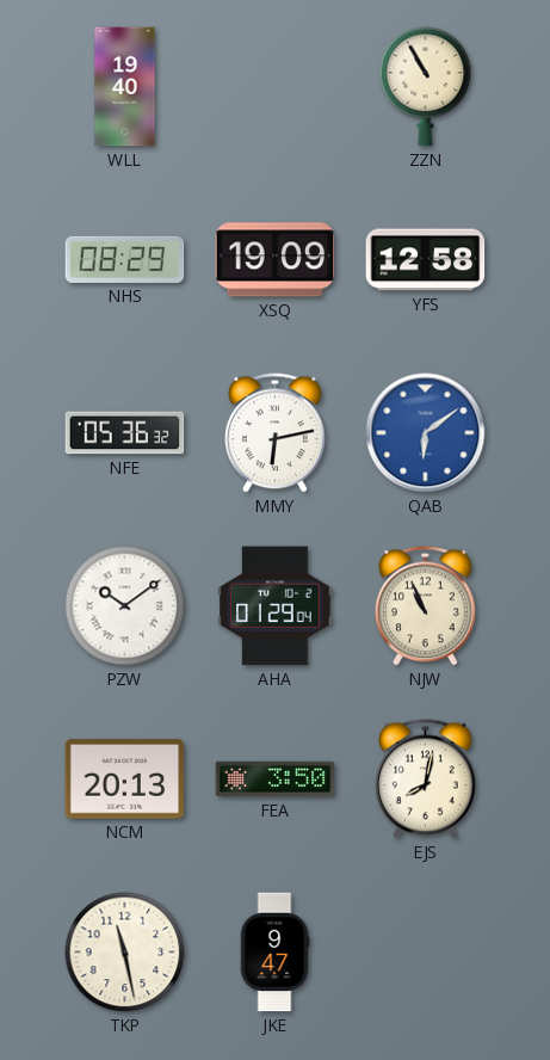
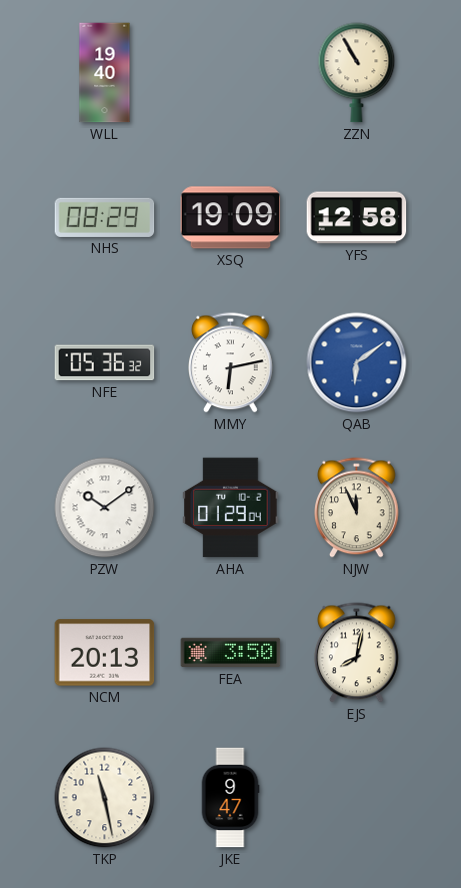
NJW: 10:56 -> 11:56 (357, 508)
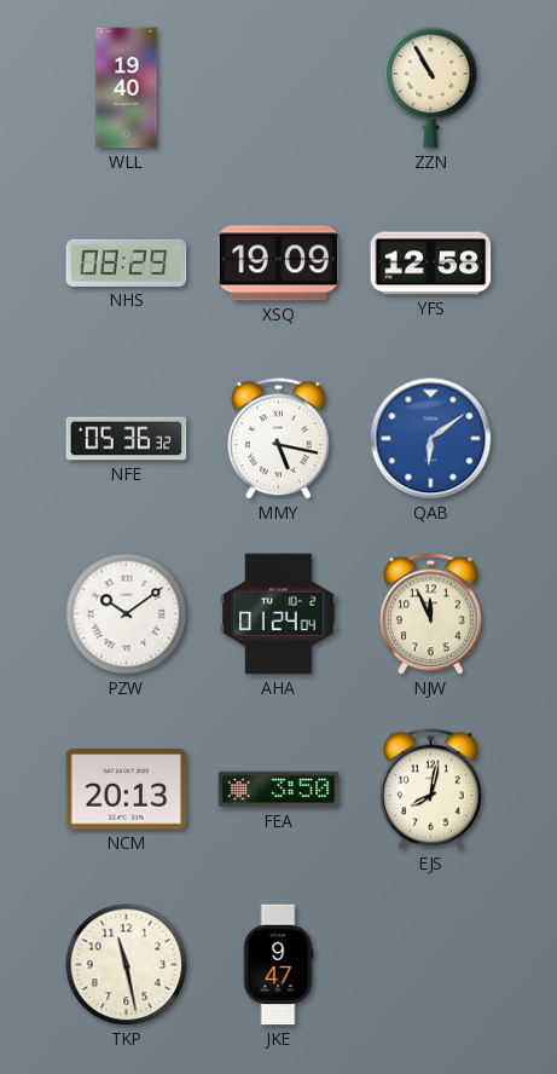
MMY: 6:13 -> 5:17 (279, 439)
AHA: 01:29 -> 01:24 (279, 614)
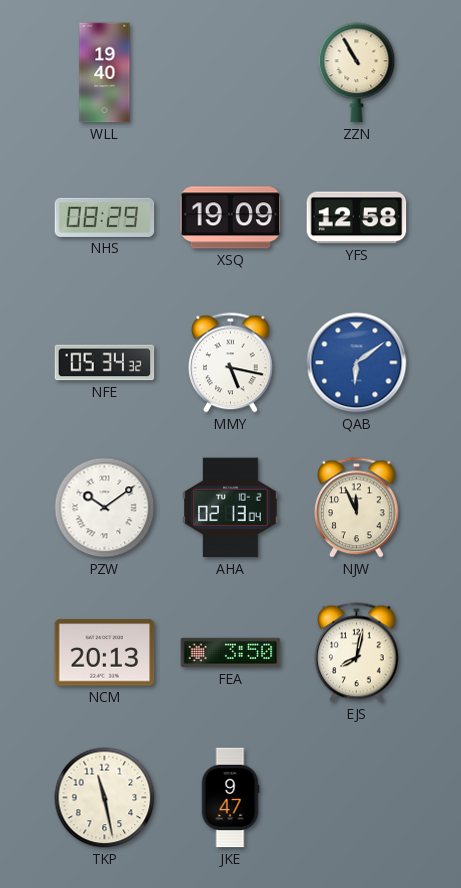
NFE: 05:36 -> 05:34 (105, 363)
AHA: 01:24 -> 02:13 (231, 508)
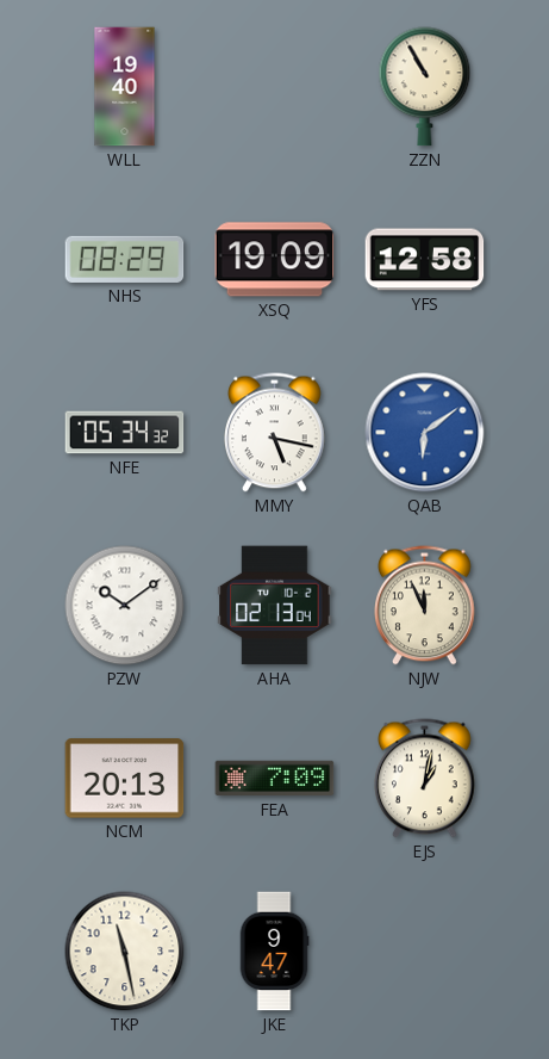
FEA: 3:50 -> 7:09 (275, 779)
EJS: 8:02 -> 1:02 (425, 779)
